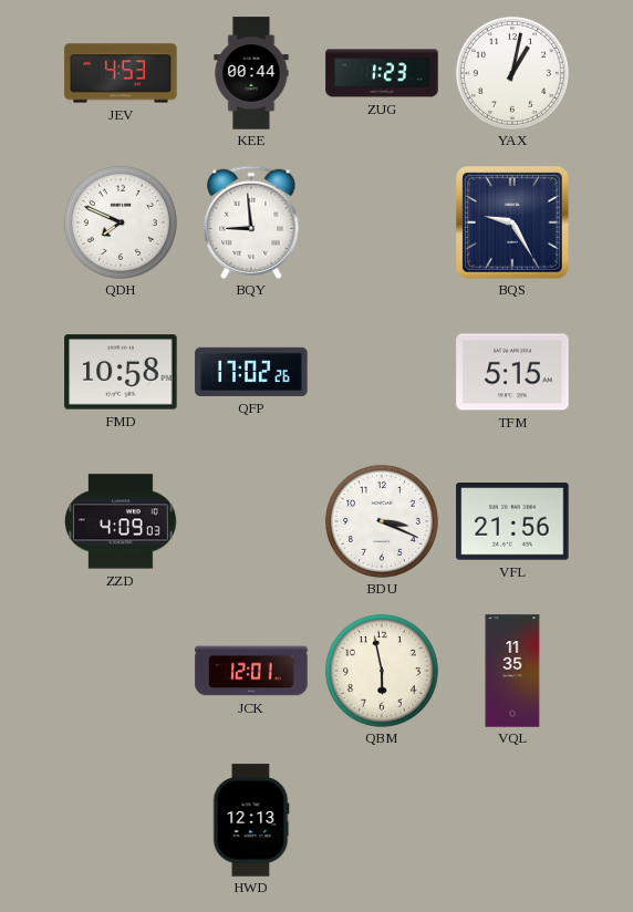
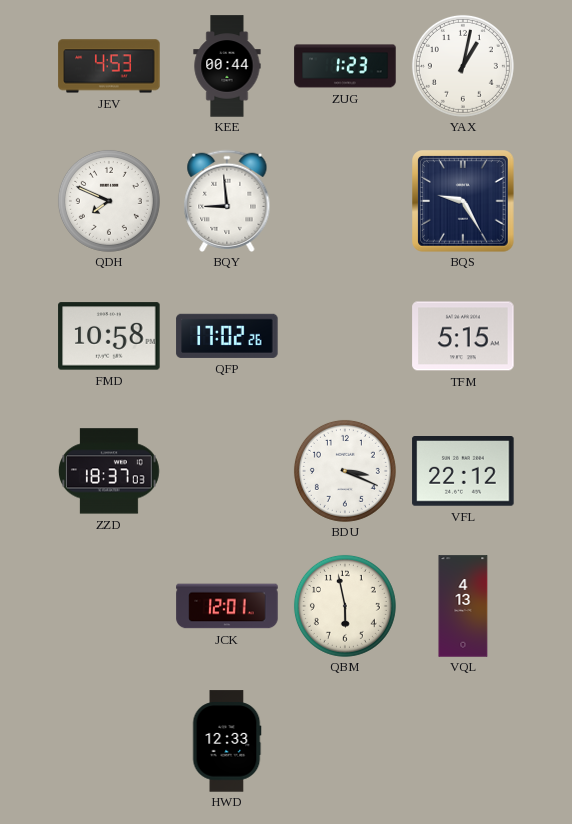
ZZD: 4:09 -> 18:37 (110, 471)
VFL: 21:56 -> 22:12 (463, 472)
VQL: 11:35 -> 4:13 (463, 606)
HWD: 12:13 -> 12:33 (227, 741)
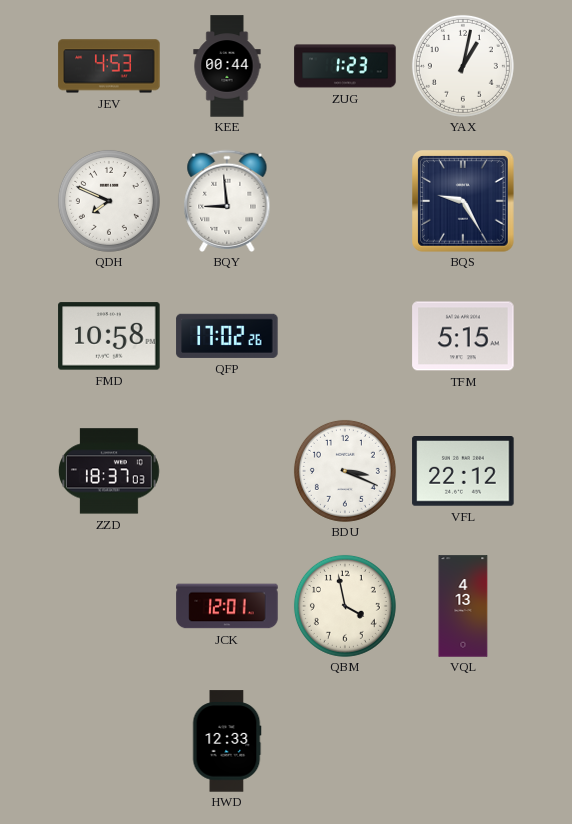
QBM: 5:58 -> 3:58 (345, 606)
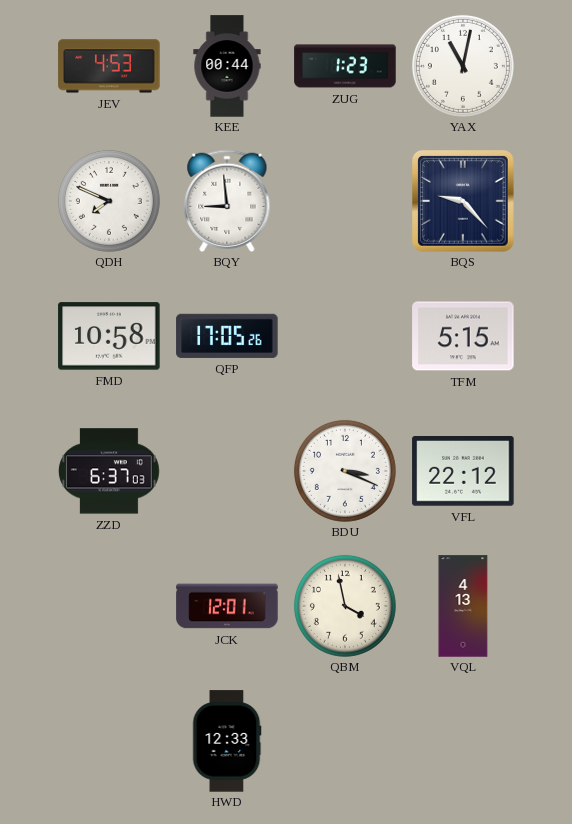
YAX: 1:02 -> 11:02 (463, 66)
BQS: 9:25 -> 9:23 (464, 202)
QFP: 17:02 -> 17:05 (227, 336)
ZZD: 18:37 -> 6:37 (110, 471)
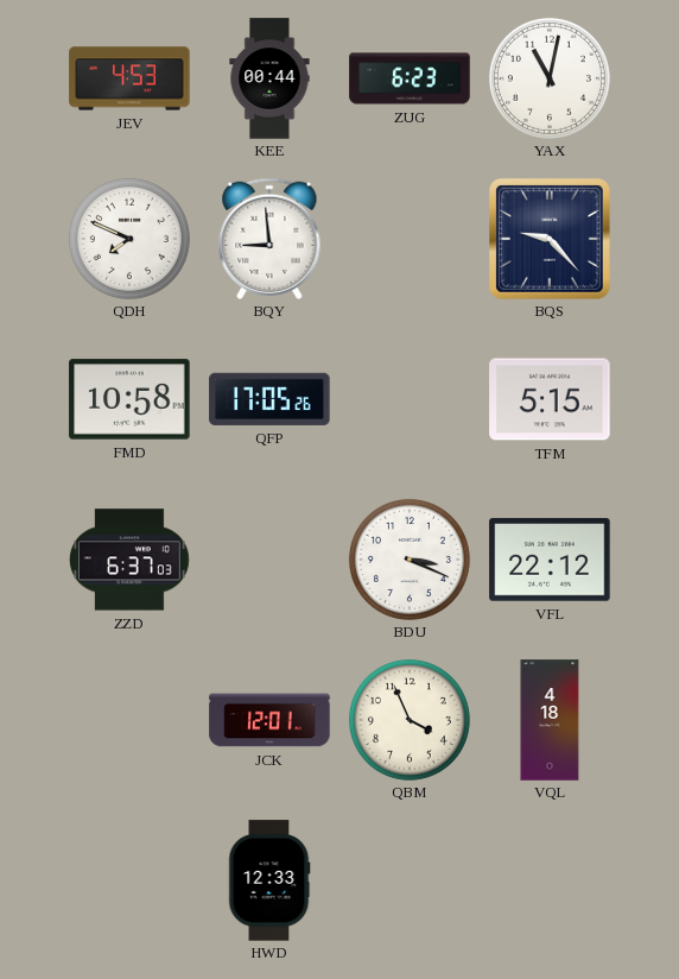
ZUG: 1:23 -> 6:23 (410, 78)
QBM: 3:58 -> 3:56 (410, 720)
VQL: 4:13 -> 4:18 (550, 720)
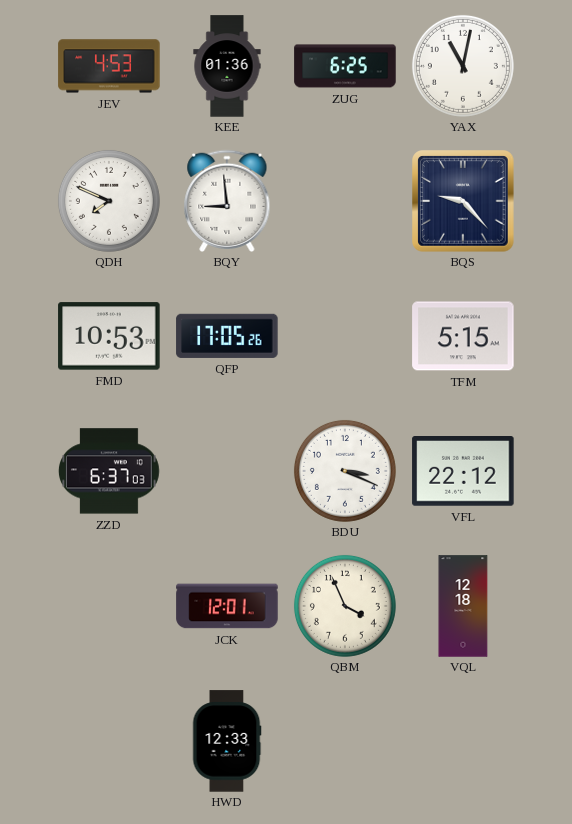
KEE: 00:44 -> 01:36 (227, 66)
ZUG: 6:23 -> 6:25 (345, 66)
FMD: 10:58 -> 10:53 (109, 336)
VQL: 4:18 -> 12:18 (463, 606)
